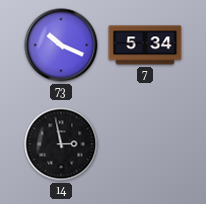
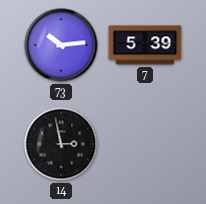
73: 10:19 -> 10:14 (61, 45)
7: 5:34 -> 5:39 (145, 45)
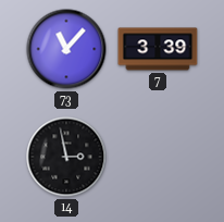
73: 10:14 -> 11:07 (66, 49)
7: 5:39 -> 3:39 (158, 49)
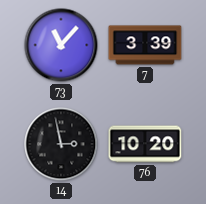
76: none -> 10:20 (145, 144)
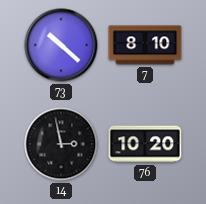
73: 11:07 -> 10:22 (61, 45)
7: 3:39 -> 8:10 (145, 45)
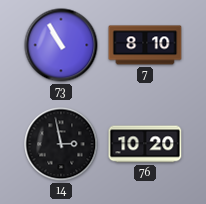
73: 10:22 -> 10:55 (61, 45)
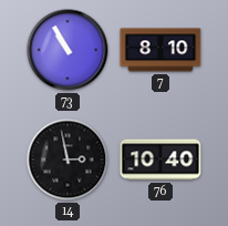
76: 10:20 -> 10:40 (160, 160)
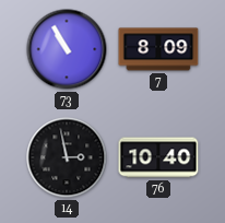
7: 8:10 -> 8:09 (158, 49)
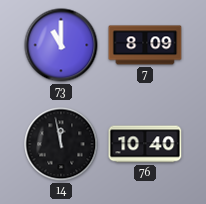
73: 10:55 -> 11:00 (61, 45)
14: 2:58 -> 11:58 (61, 144)
